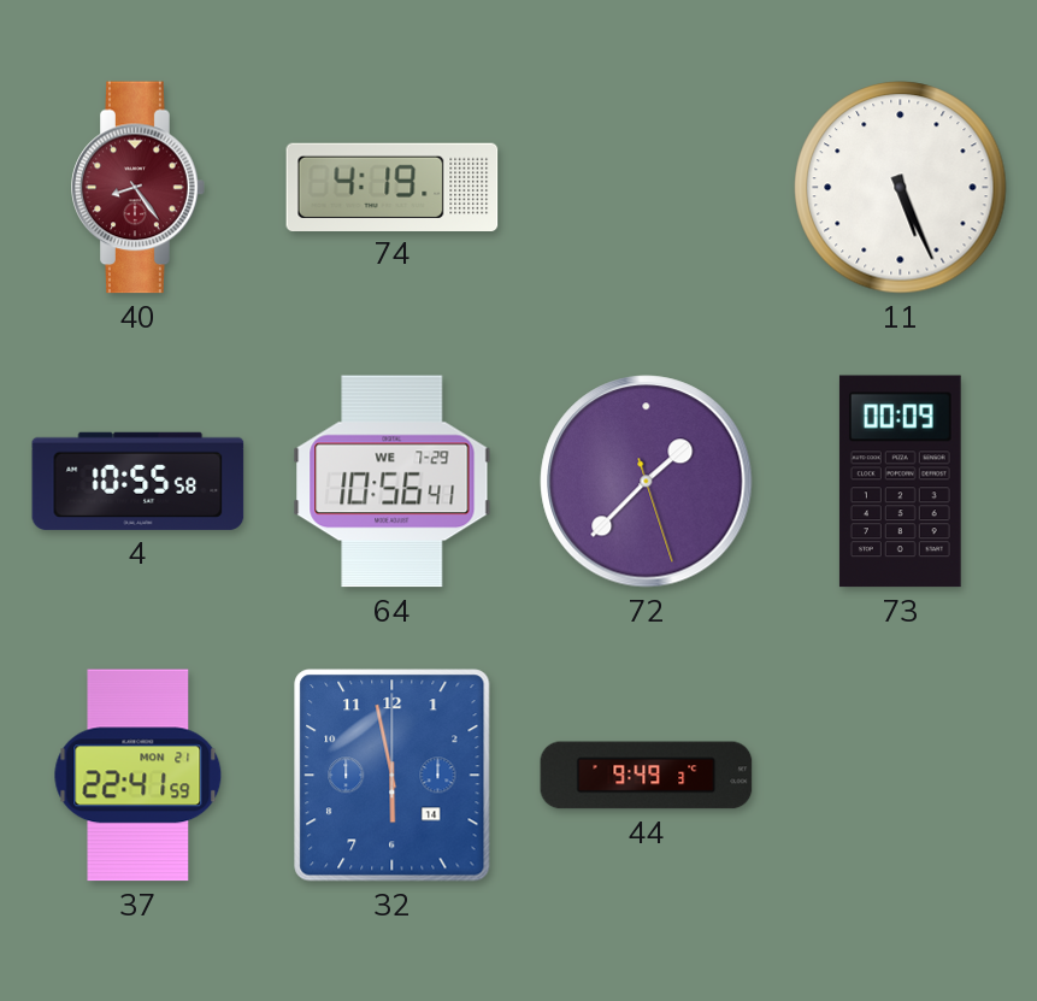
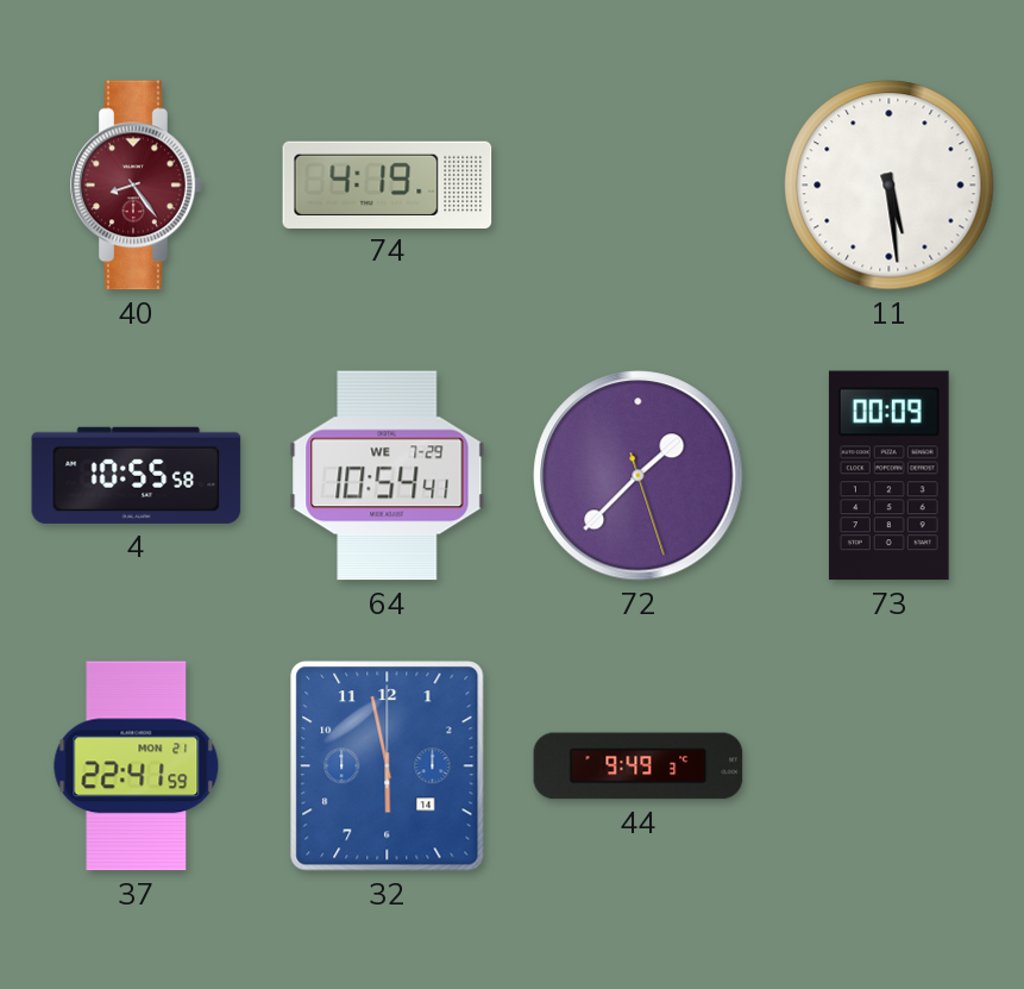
11: 5:26 -> 5:29 (890, 186)
64: 10:56 -> 10:54 (388, 476)
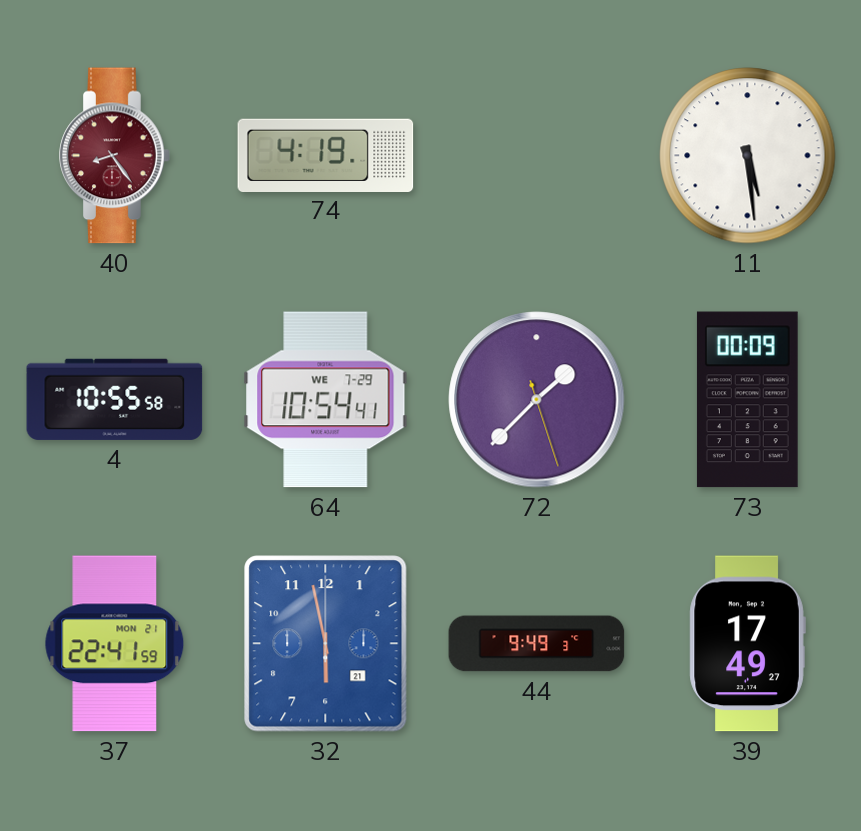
32 date: 14 -> 21 (326, 644)
39: none -> 17:49 (747, 644)
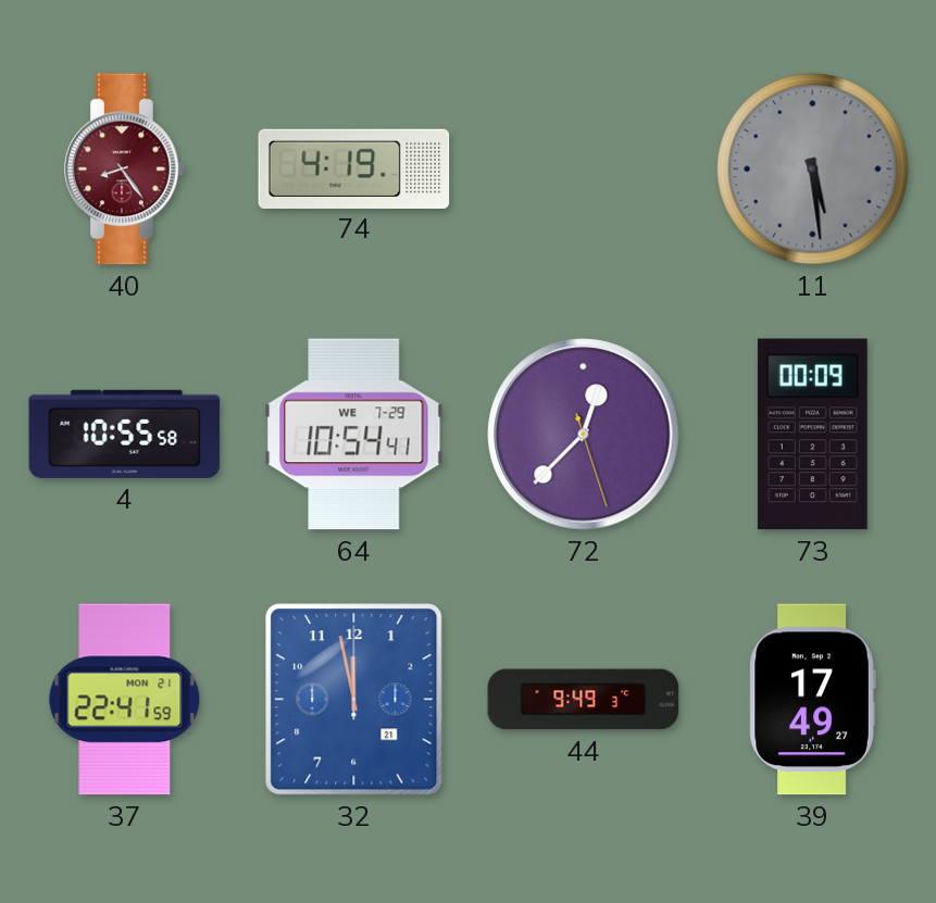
11 dial: white -> grey (813, 170)
72: 1:37 -> 12:37 (584, 435)
32: 5:58 -> 11:58 (354, 700)
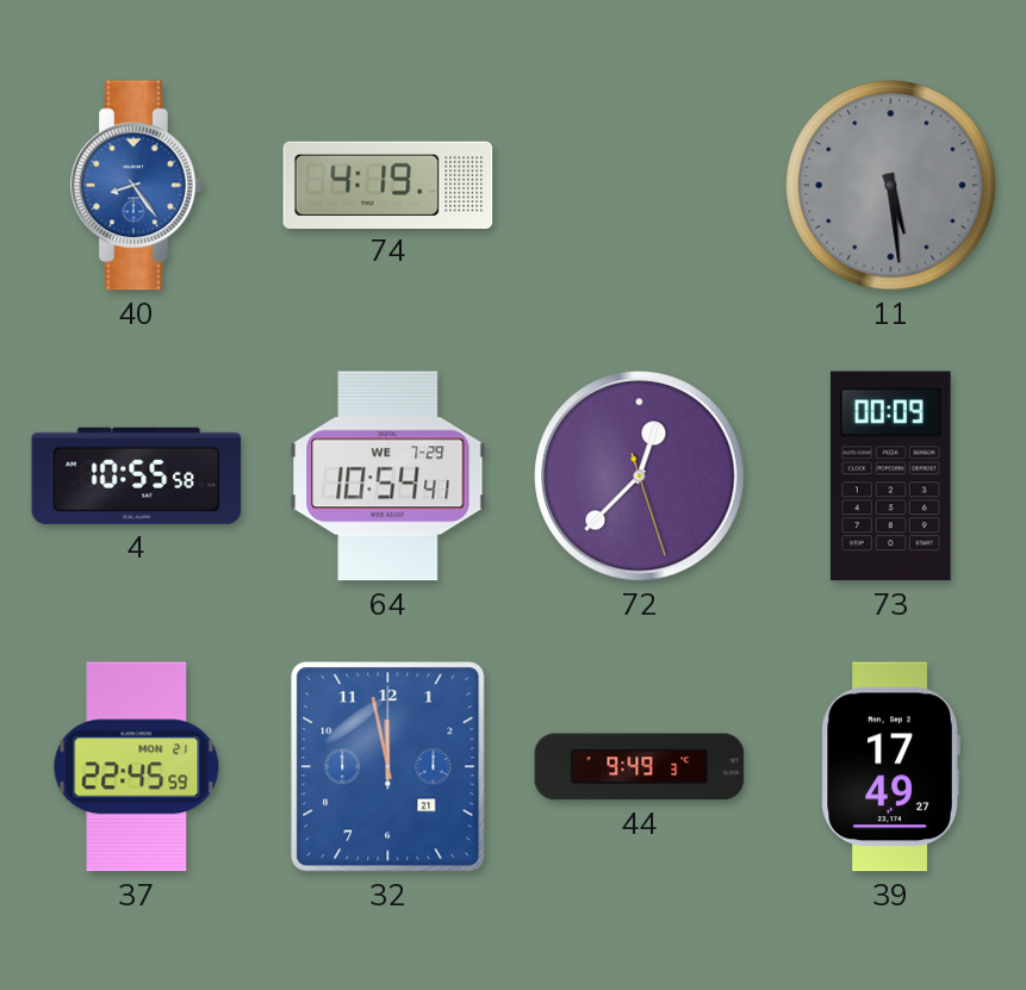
40 dial: burgundy -> blue (137, 186)
37: 22:41 -> 22:45 (137, 767)
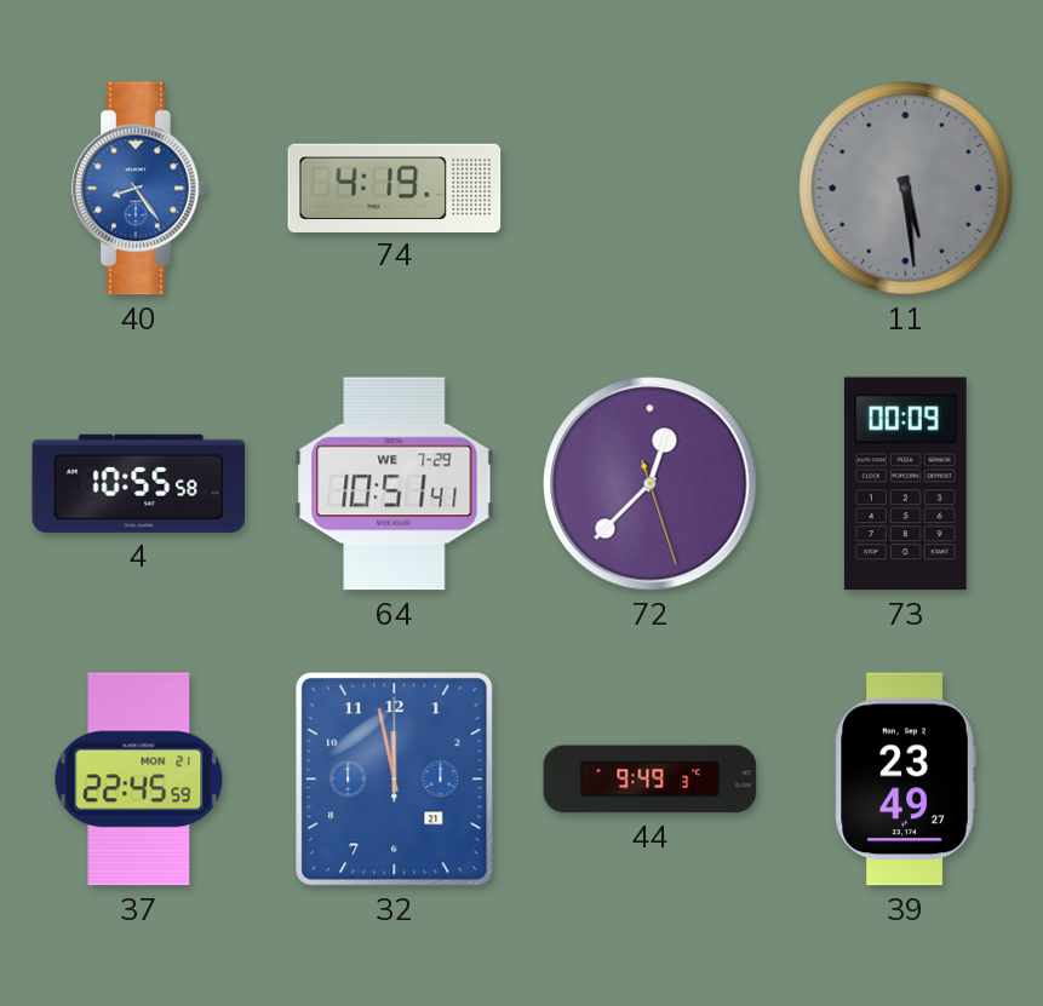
64: 10:54 -> 10:51 (395, 484)
39: 17:49 -> 23:49 (905, 780)
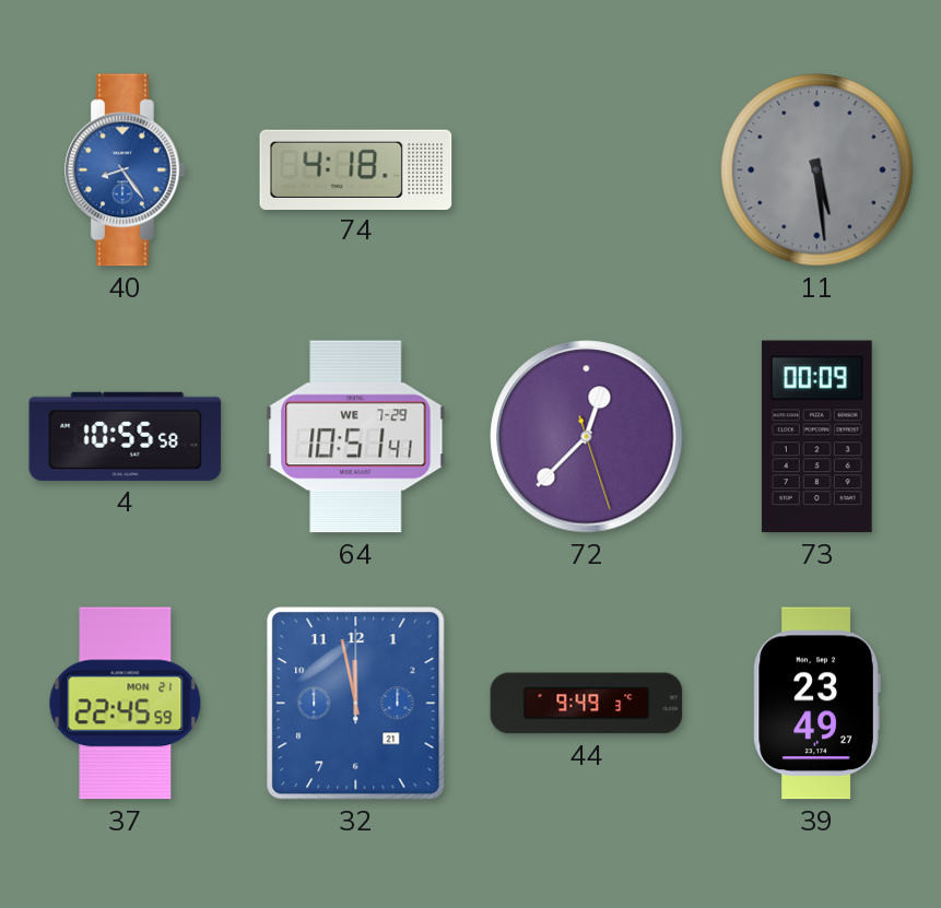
74: 4:19 -> 4:18 (356, 169)
